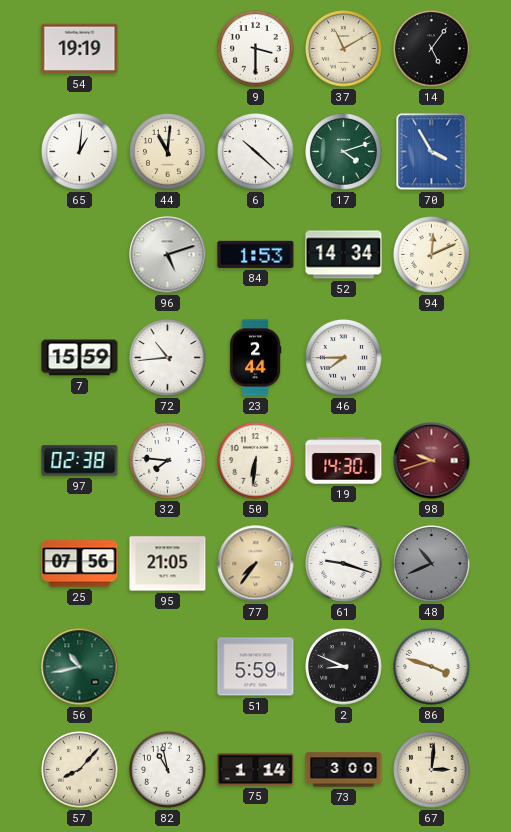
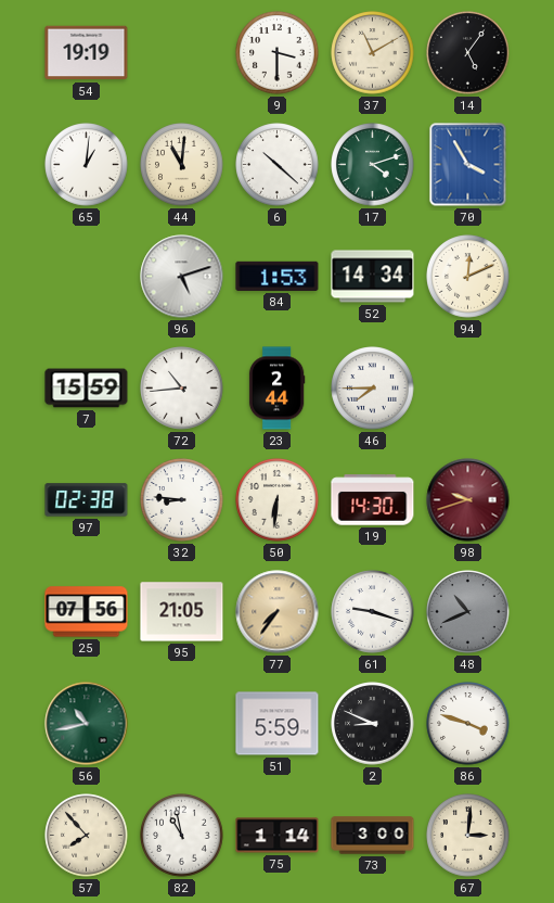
32: 7:46 -> 8:46 (182, 500)
57: 8:07 -> 7:53 (87, 836)
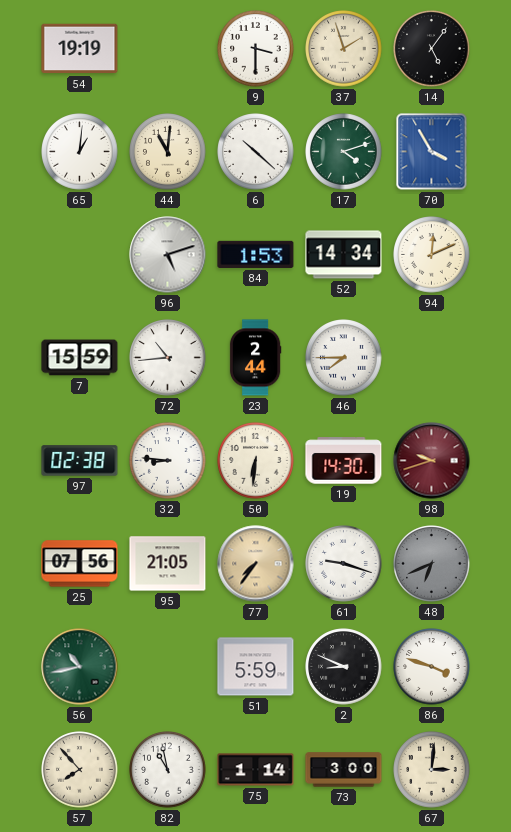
37: 11:10 -> 1:57 (344, 49)
48: 10:41 -> 6:41 (432, 564)
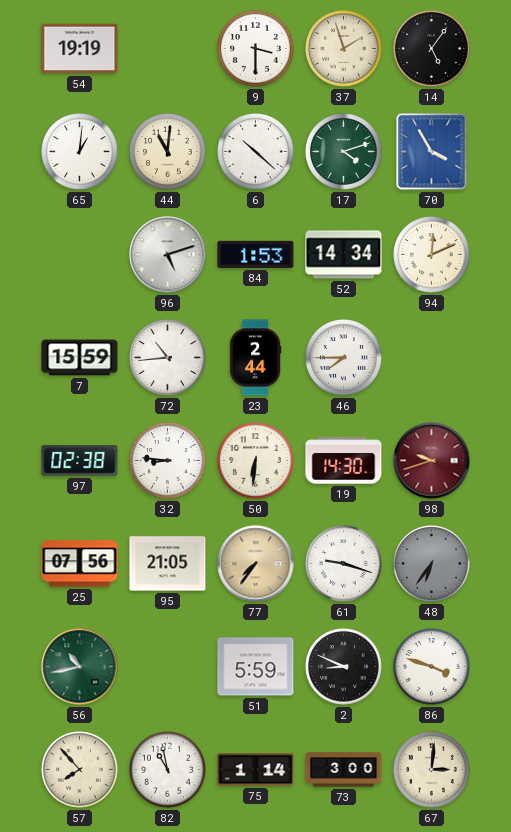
48: 6:41 -> 6:36 (432, 564)
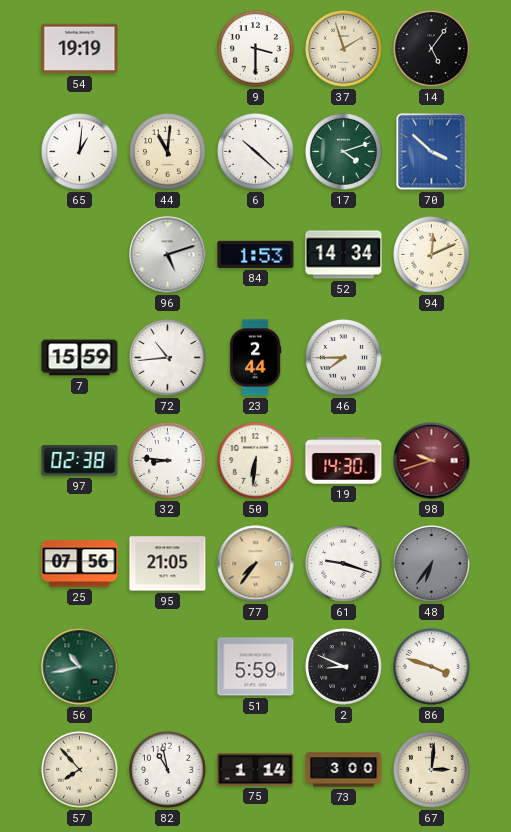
70: 3:55 -> 3:52 (432, 152)
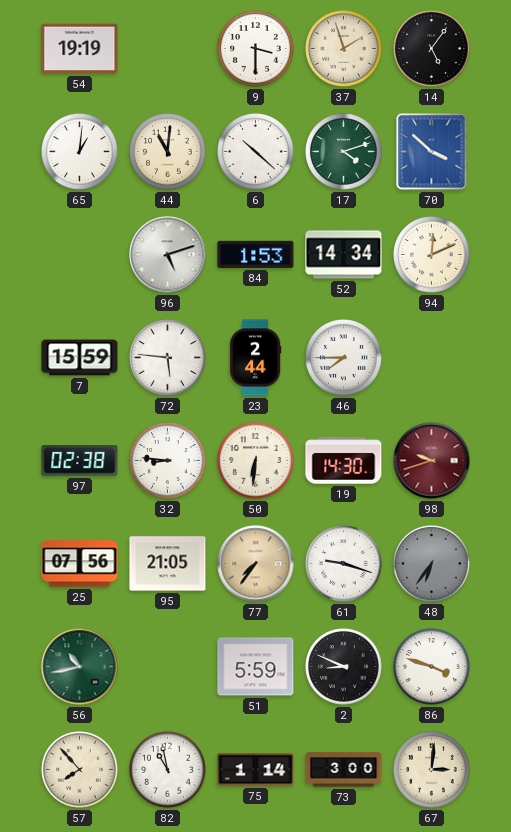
72: 10:44 -> 5:46 (168, 358)
